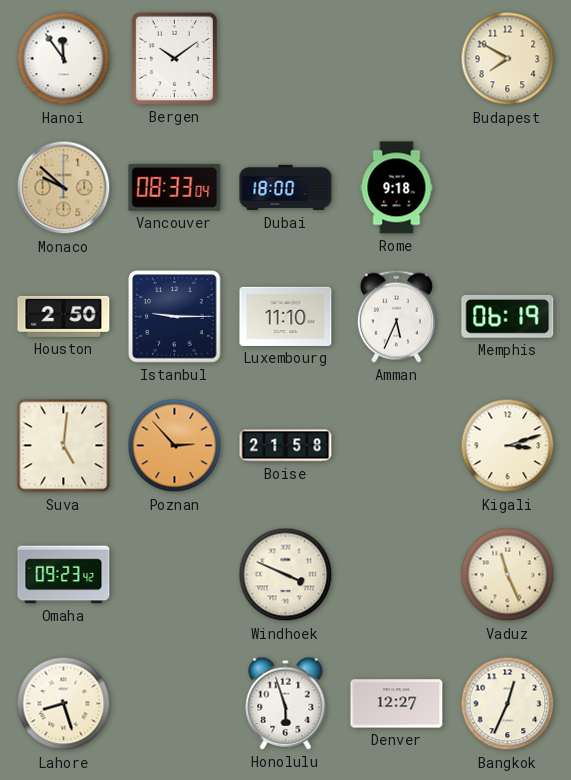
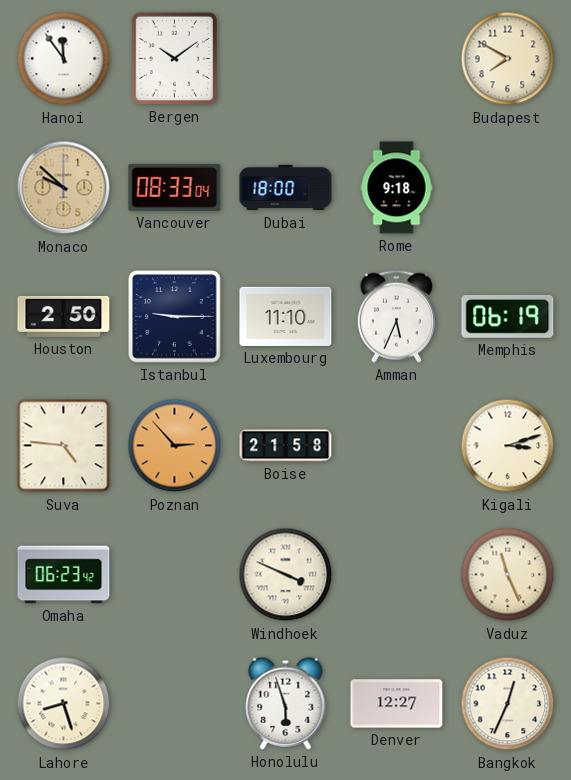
Suva: 5:01 -> 4:46 (64, 446)
Omaha: 09:23 -> 06:23 (64, 575)
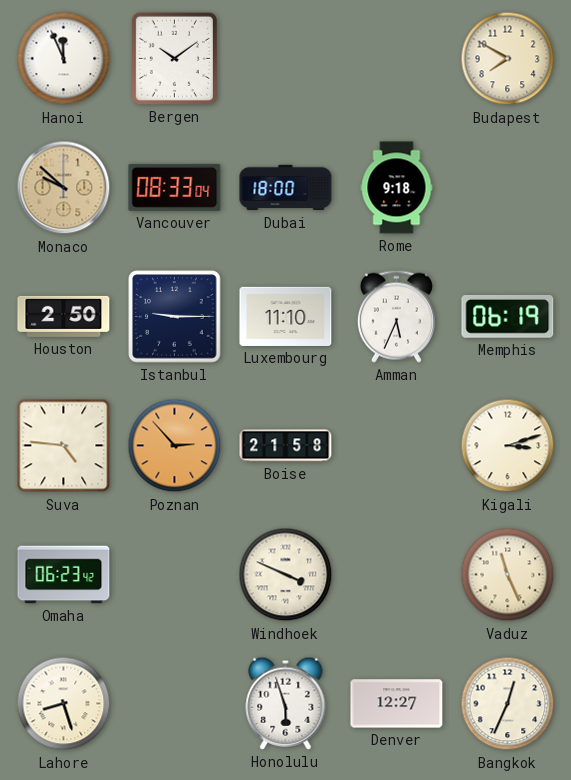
Hanoi: 11:54 -> 11:56 (64, 59)
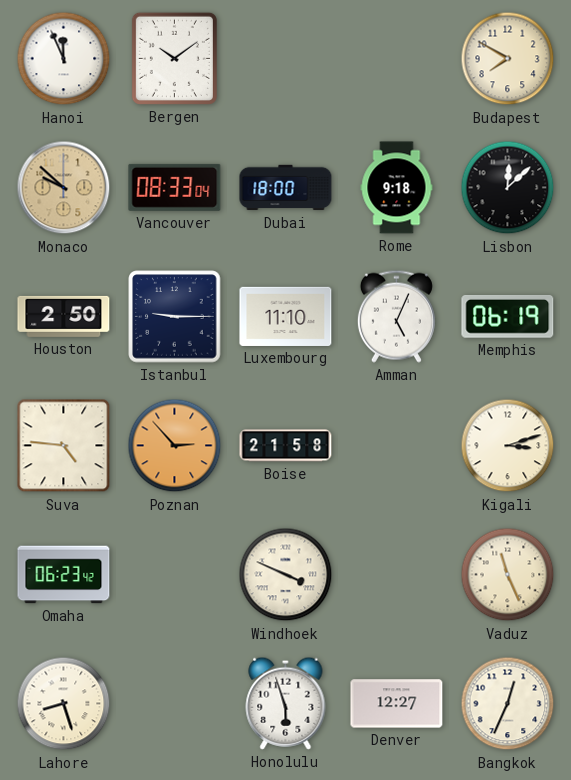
Lisbon: none -> 12:08 (508, 188)
Amman: 5:34 -> 5:04 (396, 316)
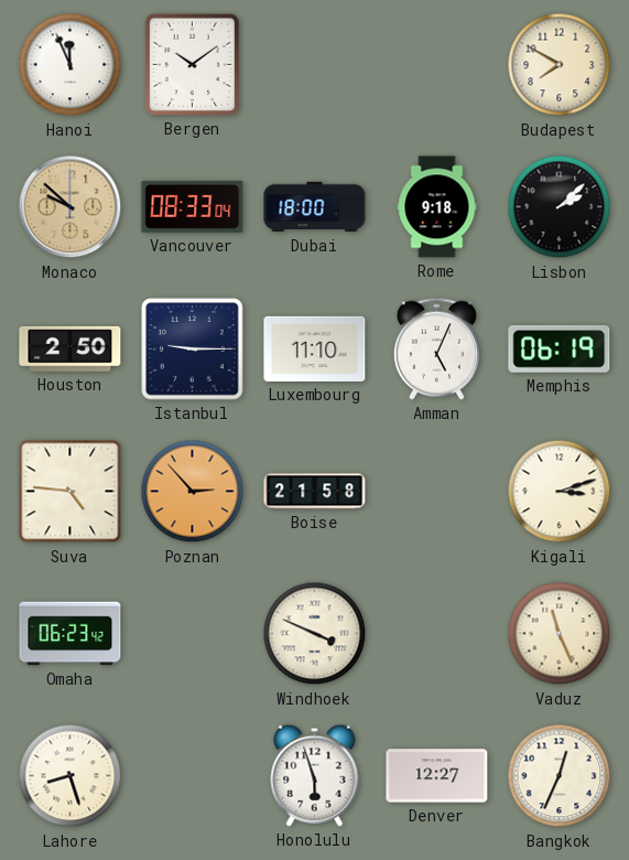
Lisbon: 12:08 -> 2:08 (560, 207)
